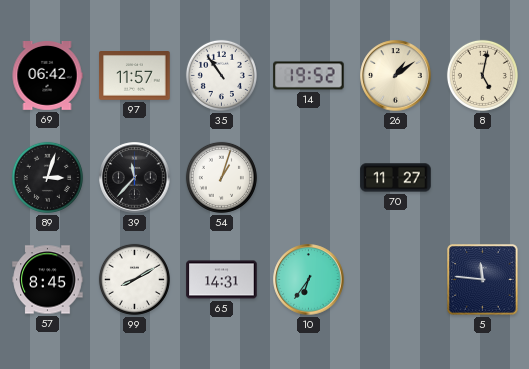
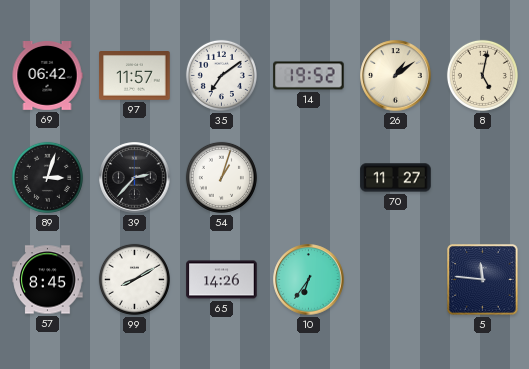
35: 10:54 -> 7:09 (221, 75)
39: 11:37 -> 2:37 (135, 178)
65: 14:31 -> 14:26 (222, 280)
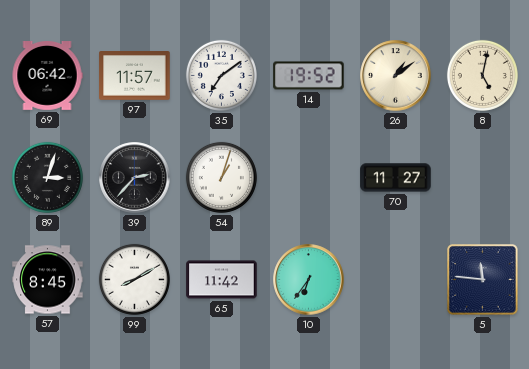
65: 14:26 -> 11:42 (222, 280)
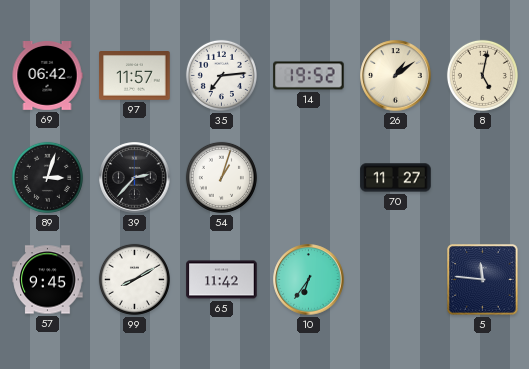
35: 7:09 -> 7:14 (221, 75)
57: 8:45 -> 9:45 (48, 280)
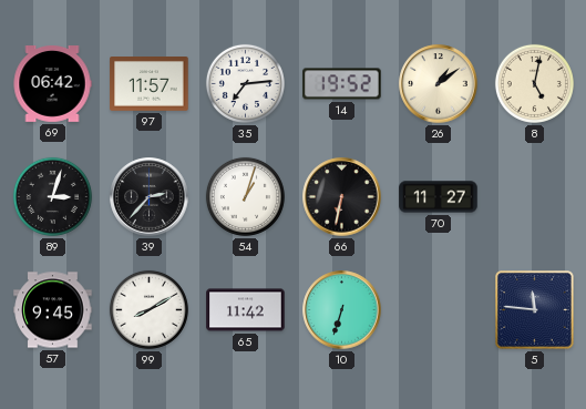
66: none -> 6:32 (342, 197)
10: 6:36 -> 6:33 (342, 310)
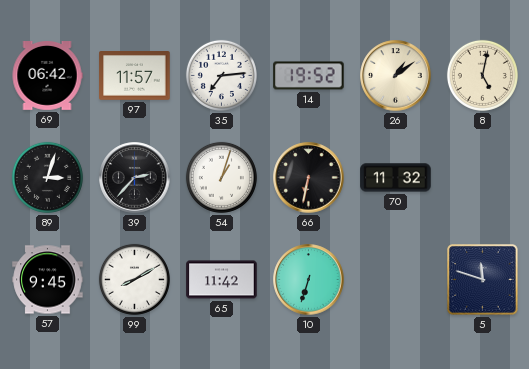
70: 11:27 -> 11:32 (396, 178)
5: 11:46 -> 11:48 (483, 280)
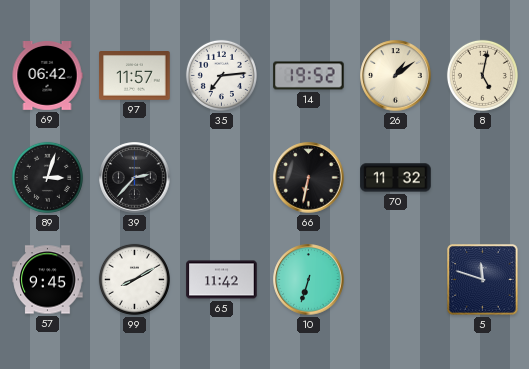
54: 1:03 -> none (221, 177)
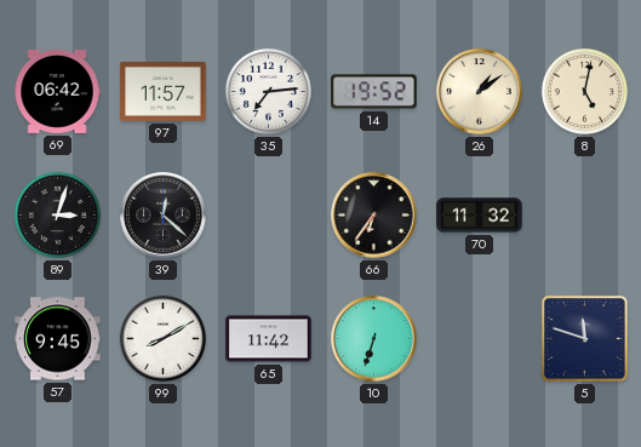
39: 2:37 -> 12:22 (164, 216)
66: 6:32 -> 6:36 (374, 216)
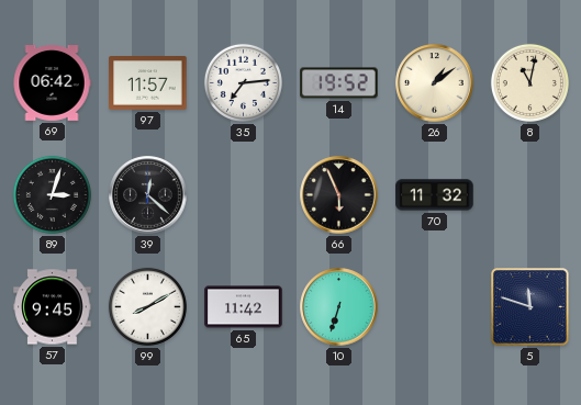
8: 5:02 -> 11:02 (529, 82)
66: 6:36 -> 5:56 (339, 195)
